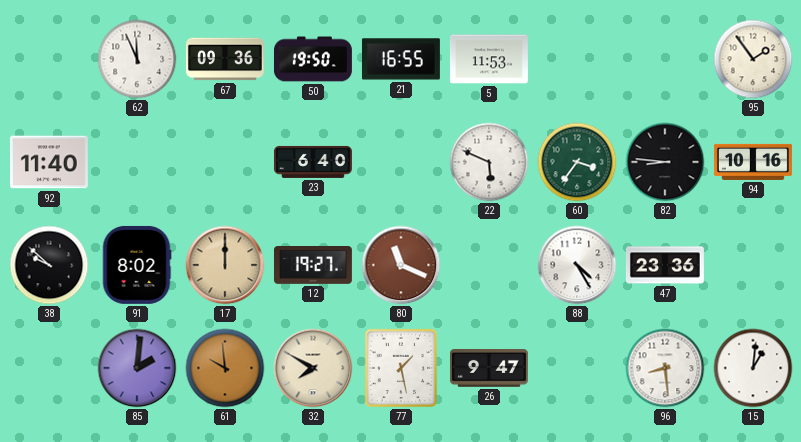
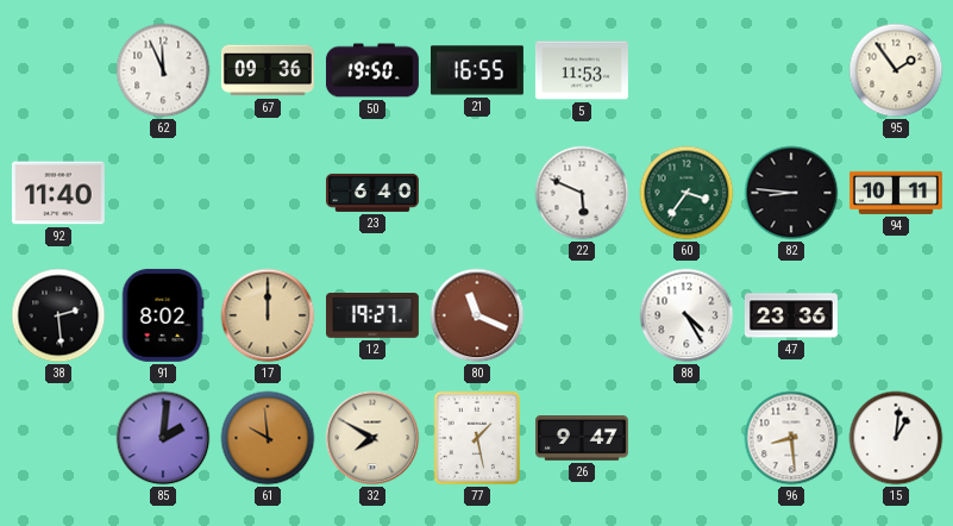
94: 10:16 -> 10:11 (896, 193)
38: 9:52 -> 2:29 (58, 315)
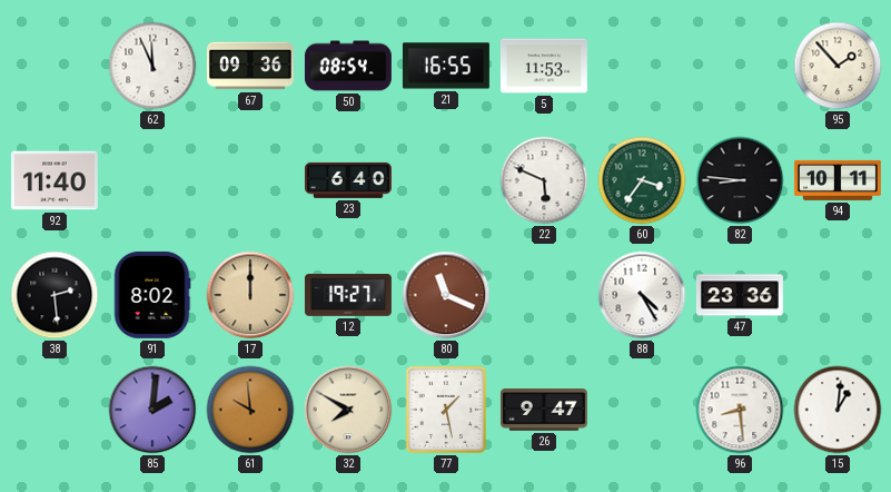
50: 19:50 -> 08:54 (348, 66)
95: 1:54 -> 1:53 (838, 66)
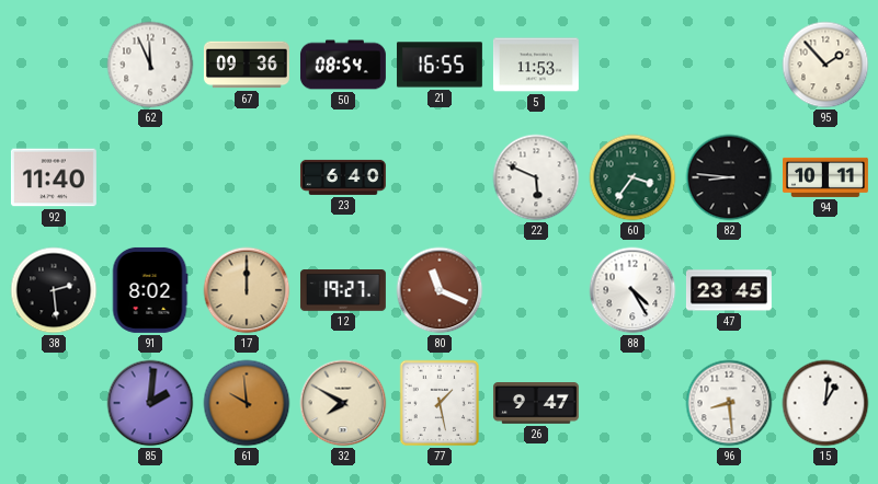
47: 23:36 -> 23:45 (729, 290)
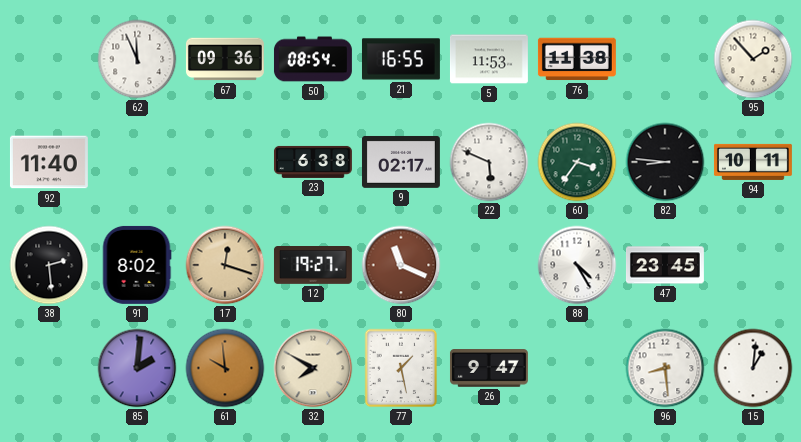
76: none -> 11:38 (577, 59)
23: 6:40 -> 6:38 (313, 162)
9: none -> 02:17 (401, 162)
17: 12:00 -> 12:18 (225, 265)
